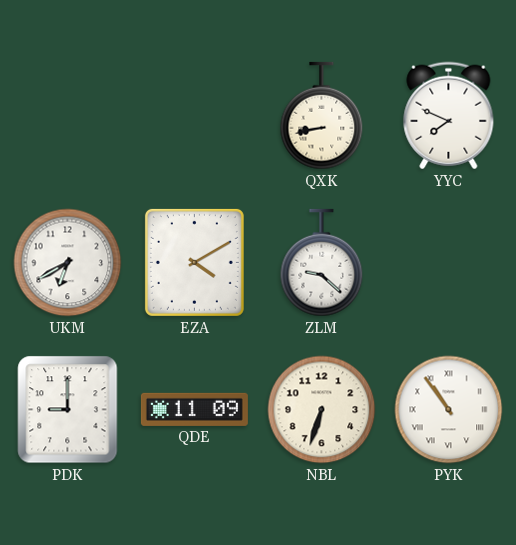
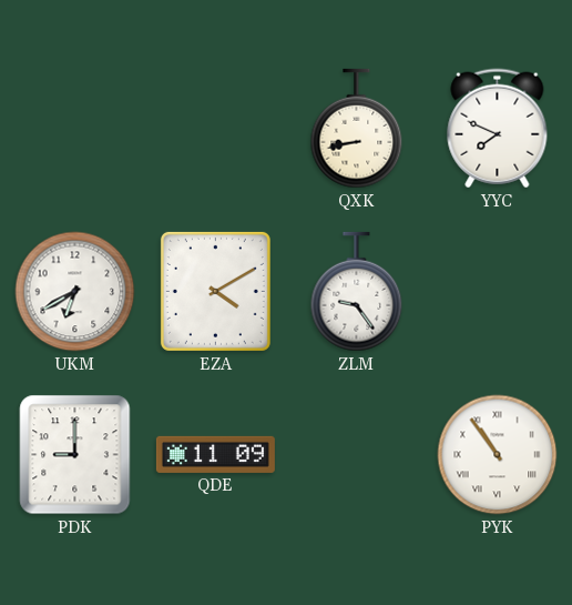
ZLM: 9:22 -> 9:24 (357, 292)
NBL: 6:33 -> none (322, 410)
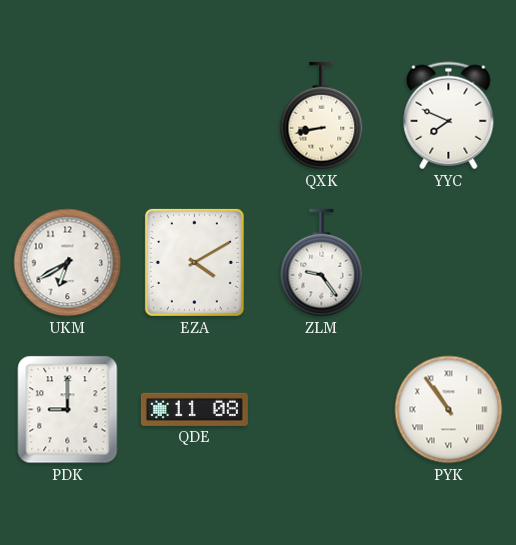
QDE: 11:09 -> 11:08 (194, 409)
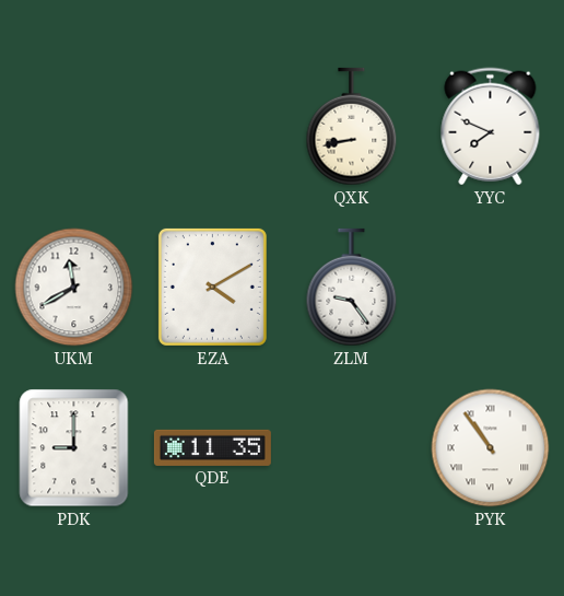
UKM: 6:40 -> 11:40 (74, 288)
QDE: 11:08 -> 11:35 (212, 447)
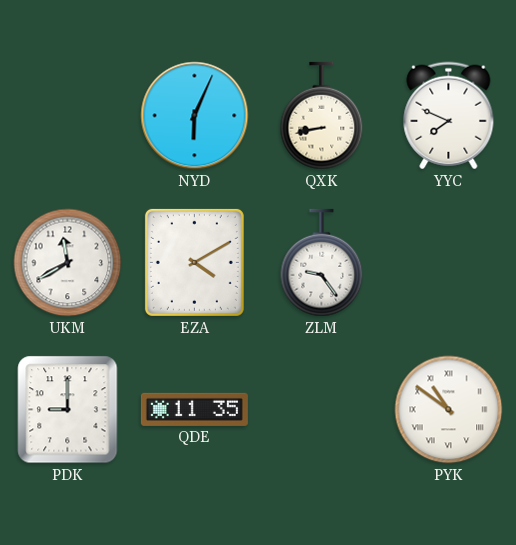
NYD: none -> 6:04 (195, 116)
PYK: 10:54 -> 10:51 (449, 410)
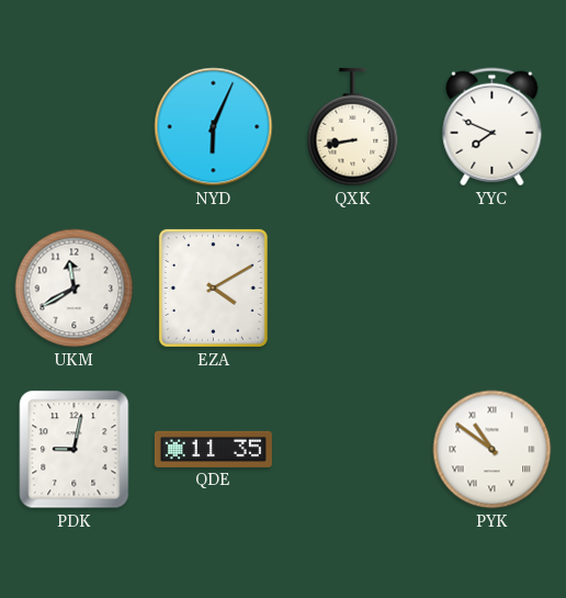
ZLM: 9:24 -> none (322, 263)
PDK: 9:00 -> 9:02 (75, 450)
